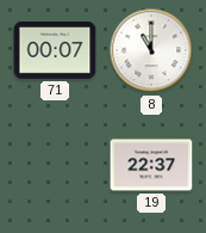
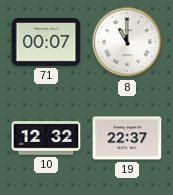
10: none -> 12:32 (46, 138)
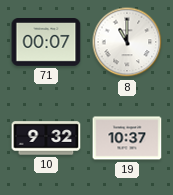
10: 12:32 -> 9:32 (46, 138)
19: 22:37 -> 10:37 (127, 138)
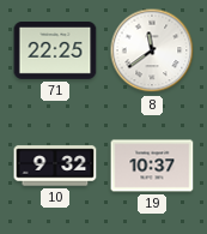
71: 00:07 -> 22:25 (55, 52)
8: 11:00 -> 11:39 (152, 50)
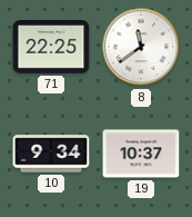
10: 9:32 -> 9:34 (51, 154)
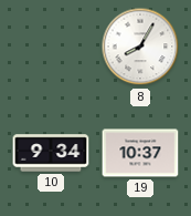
71: 22:25 -> none (51, 48)
8: 11:39 -> 8:05 (140, 47)
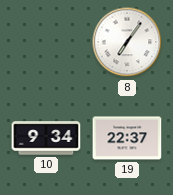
8: 8:05 -> 7:06 (127, 42)
19: 10:37 -> 22:37 (127, 138)
